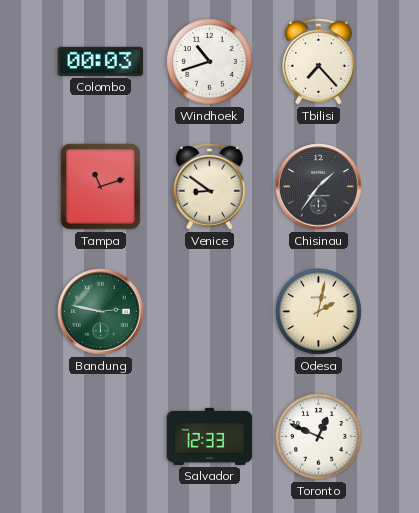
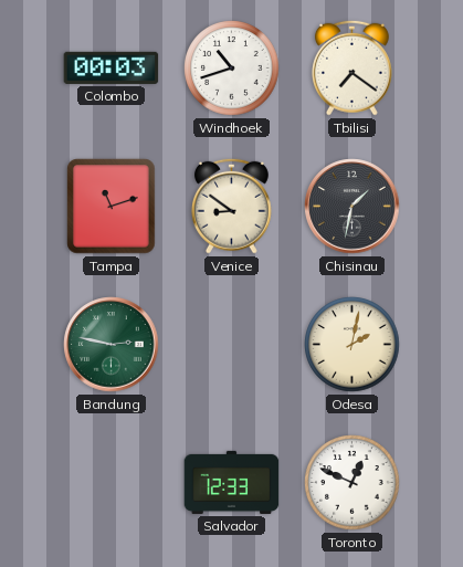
Tbilisi: 7:23 -> 7:21 (351, 67)
Chisinau: 1:36 -> 1:32 (352, 207)
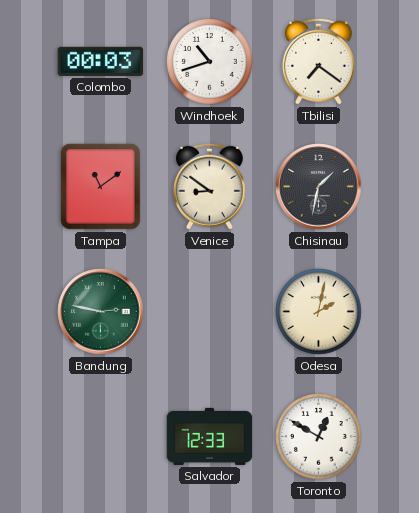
Tampa: 11:12 -> 11:09 (101, 187)
Toronto: 12:49 -> 12:50 (319, 437)
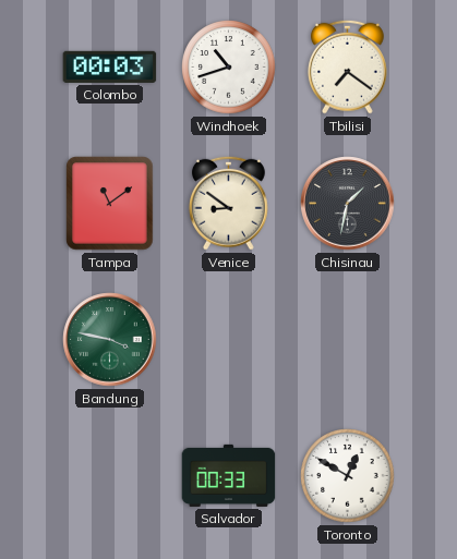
Bandung: 2:47 -> 3:47 (110, 340)
Odesa: 2:02 -> none (319, 312)
Salvador: 12:33 -> 00:33 (229, 475)
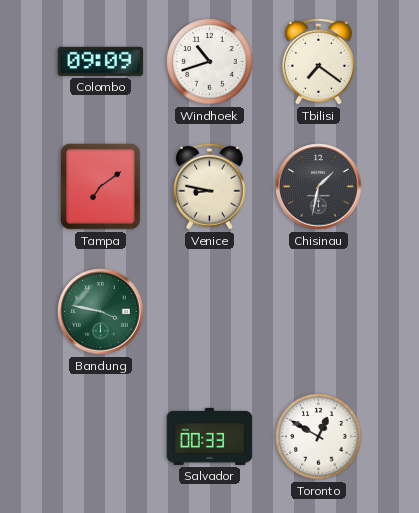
Colombo: 00:03 -> 09:09 (101, 61)
Tampa: 11:09 -> 7:09 (101, 187)
Venice: 8:51 -> 8:47 (209, 186)
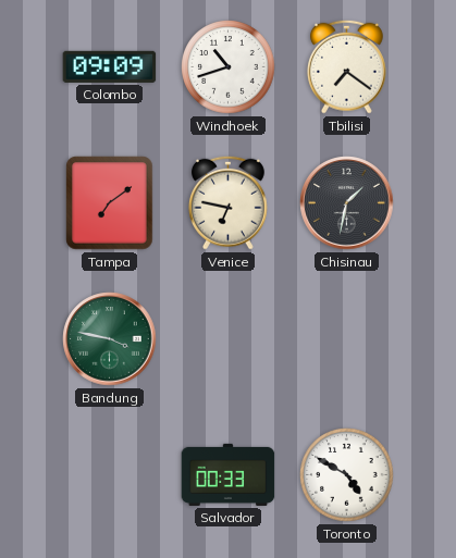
Venice: 8:47 -> 6:47 (227, 202)
Toronto: 12:50 -> 4:50 (347, 475)
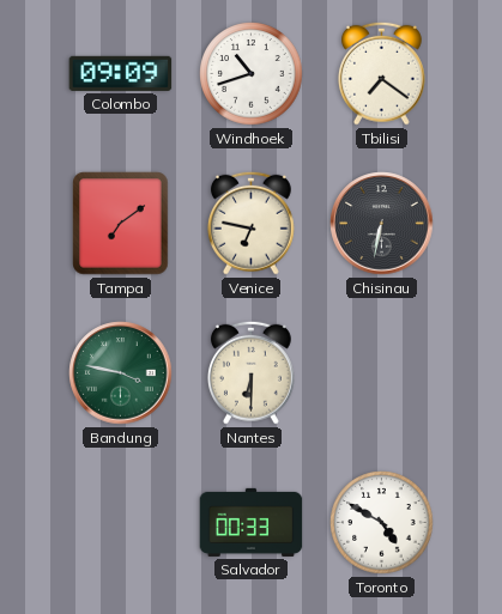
Chisinau: 1:32 -> 6:32 (382, 224)
Nantes: none -> 6:30 (250, 372)
